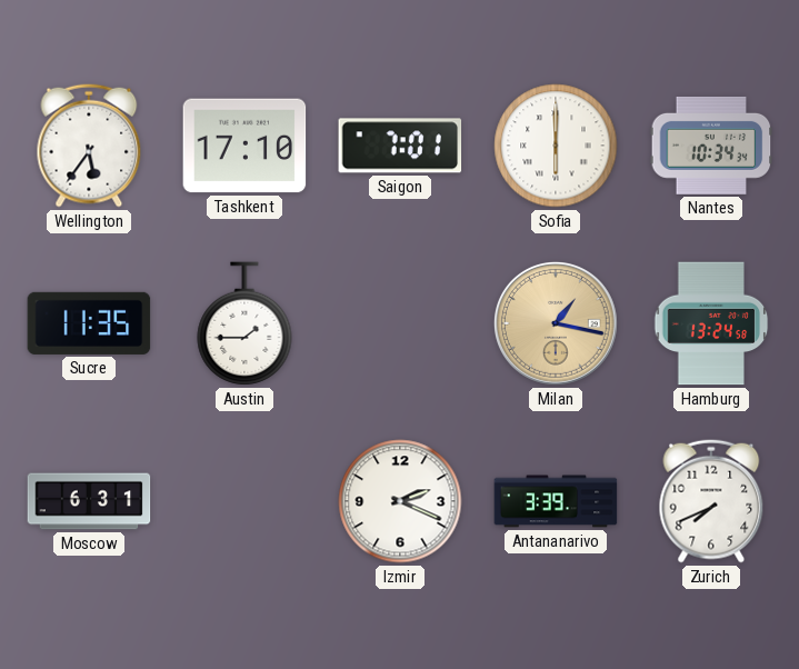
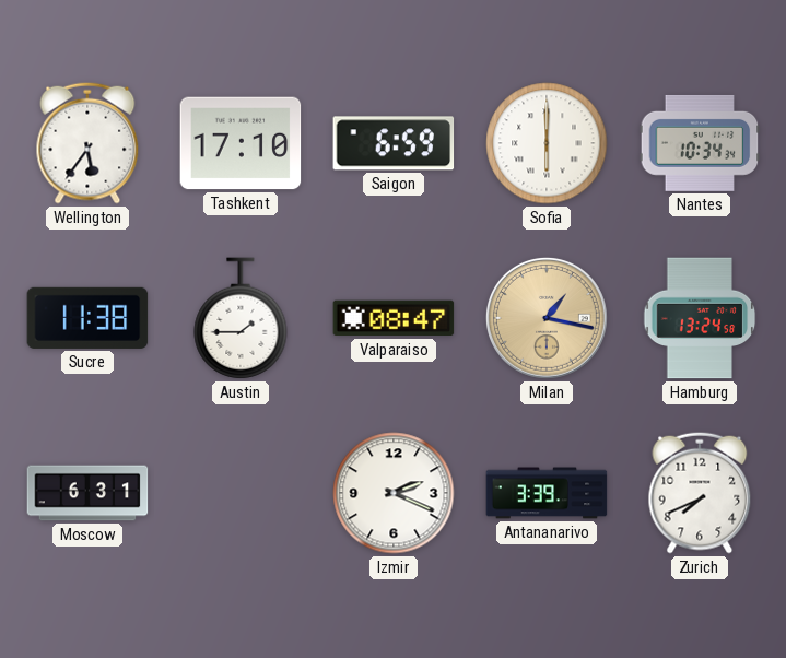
Saigon: 7:01 -> 6:59 (394, 143)
Sucre: 11:35 -> 11:38 (87, 318)
Valparaiso: none -> 08:47 (394, 318)
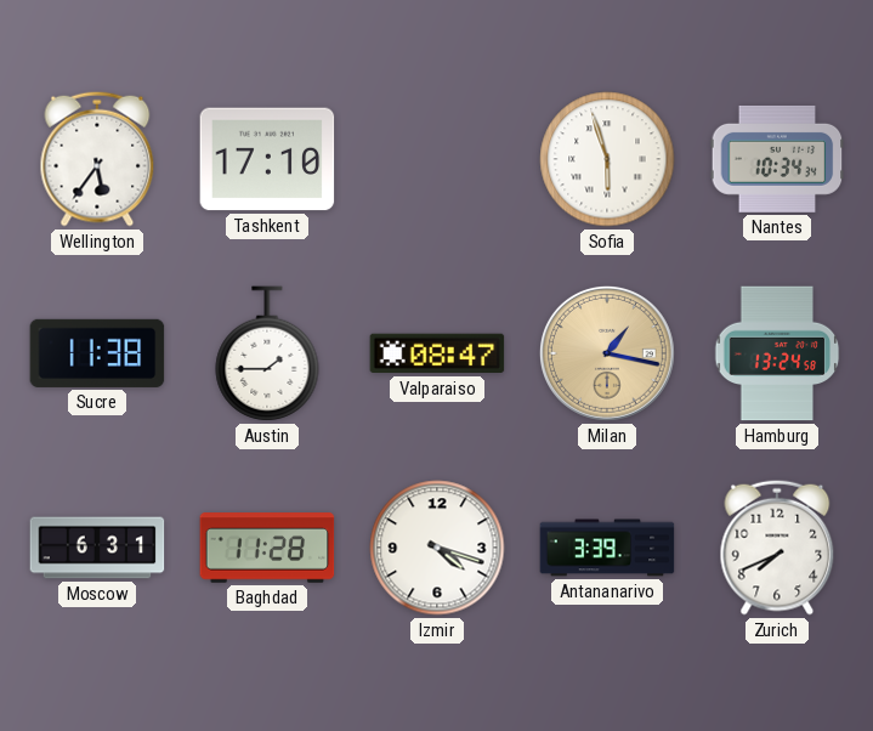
Saigon: 6:59 -> none (394, 143)
Sofia: 6:00 -> 5:57 (607, 159)
Baghdad: none -> 11:28 (267, 548)
Izmir: 2:19 -> 4:18 (437, 548)
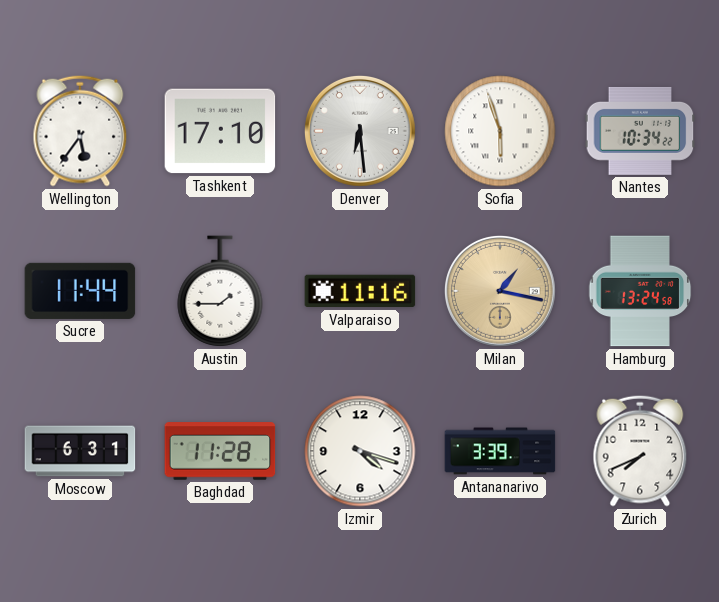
Denver: none -> 6:29 (360, 131)
Nantes: 10:34:34 -> 10:34:22 (640, 131)
Sucre: 11:38 -> 11:44 (80, 291)
Valparaiso: 08:47 -> 11:16 (360, 291)
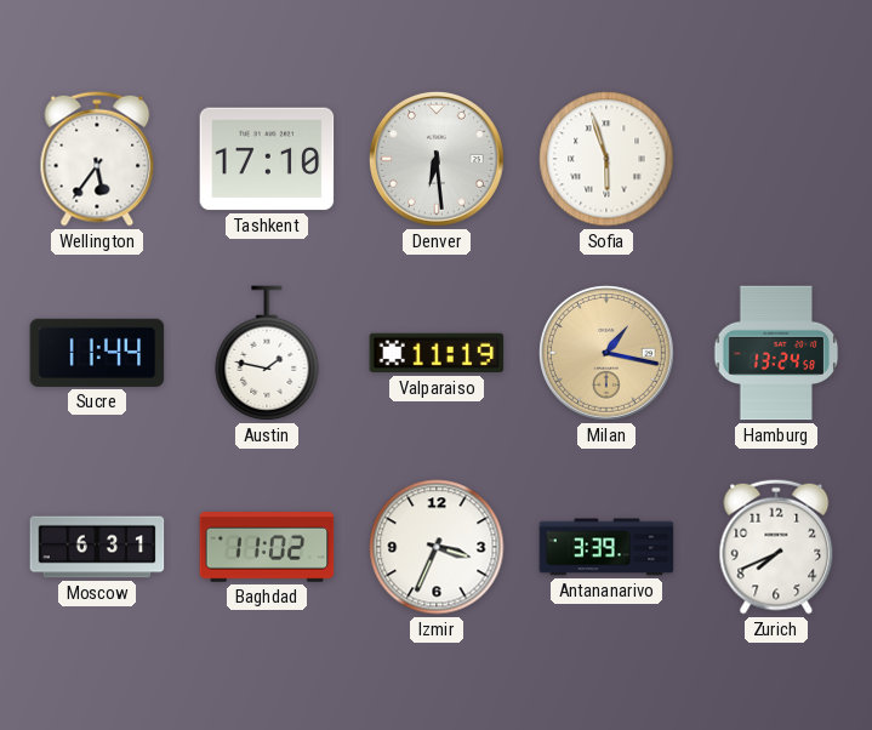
Nantes: 10:34 -> none (640, 131)
Austin: 1:45 -> 1:47 (267, 353)
Valparaiso: 11:16 -> 11:19 (437, 353)
Baghdad: 11:28 -> 11:02 (267, 547)
Izmir: 4:18 -> 3:34 (437, 547)
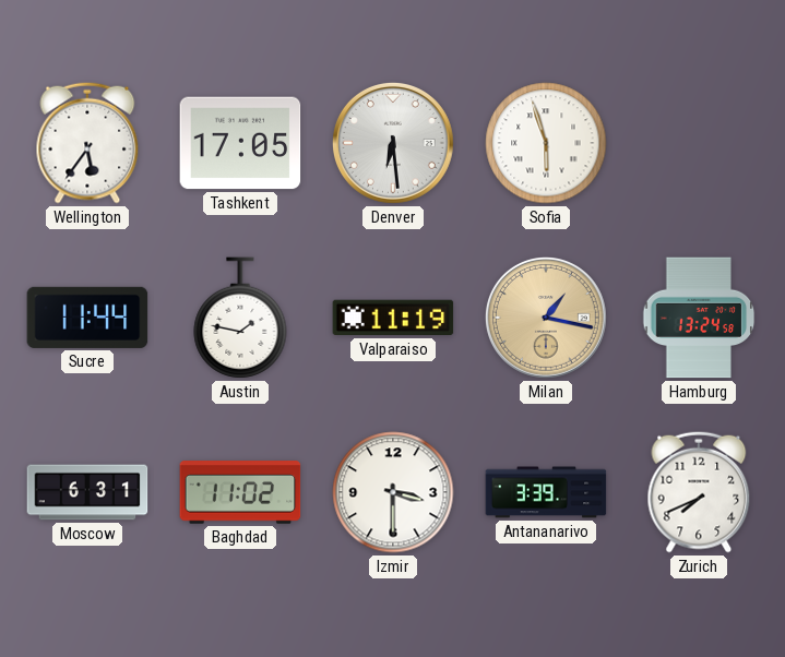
Tashkent: 17:10 -> 17:05 (240, 143)
Izmir: 3:34 -> 3:30 (393, 492)
